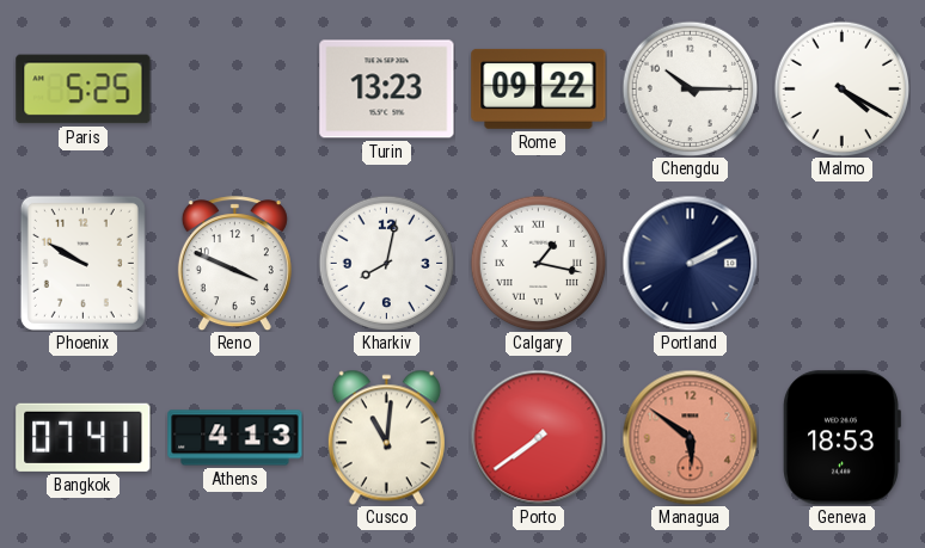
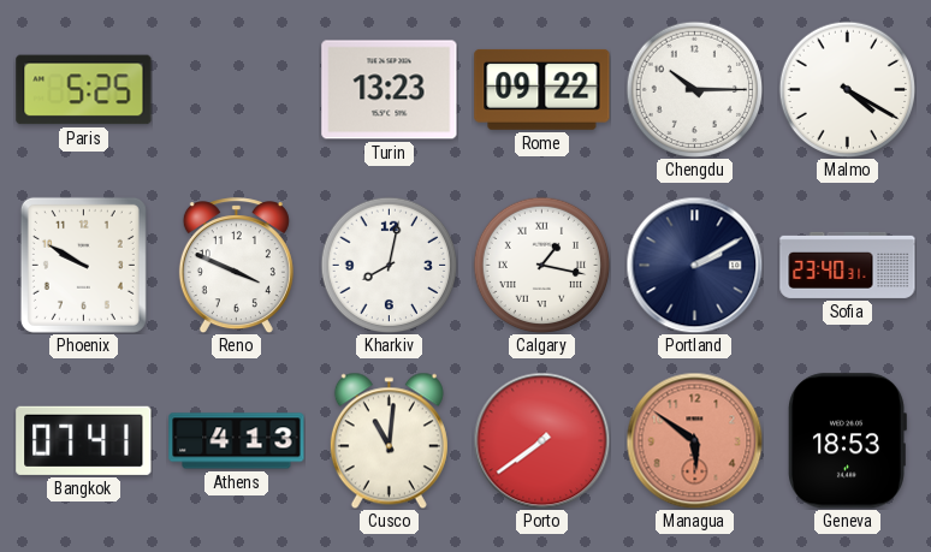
Sofia: none -> 23:40 (848, 265)
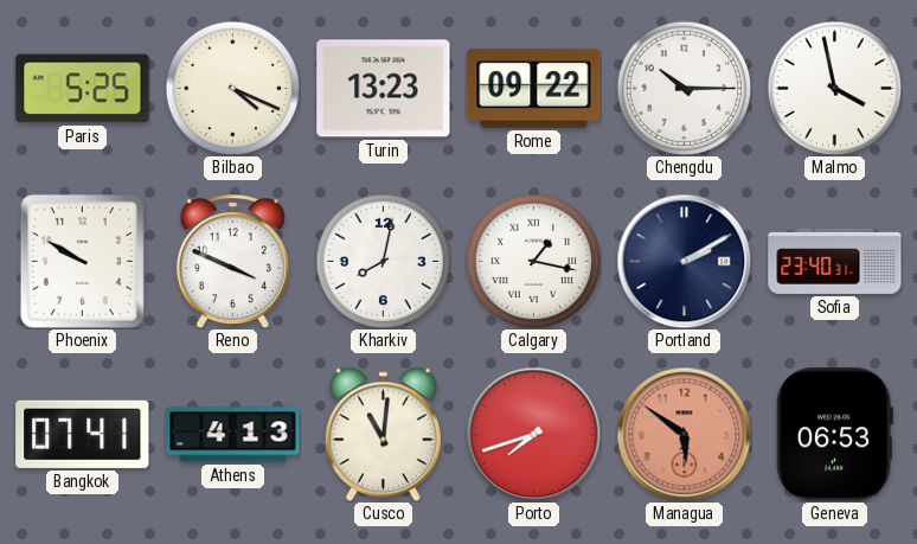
Bilbao: none -> 4:19 (232, 88)
Malmo: 4:20 -> 3:58 (834, 88)
Porto: 7:39 -> 7:42 (533, 434)
Geneva: 18:53 -> 06:53 (834, 435)
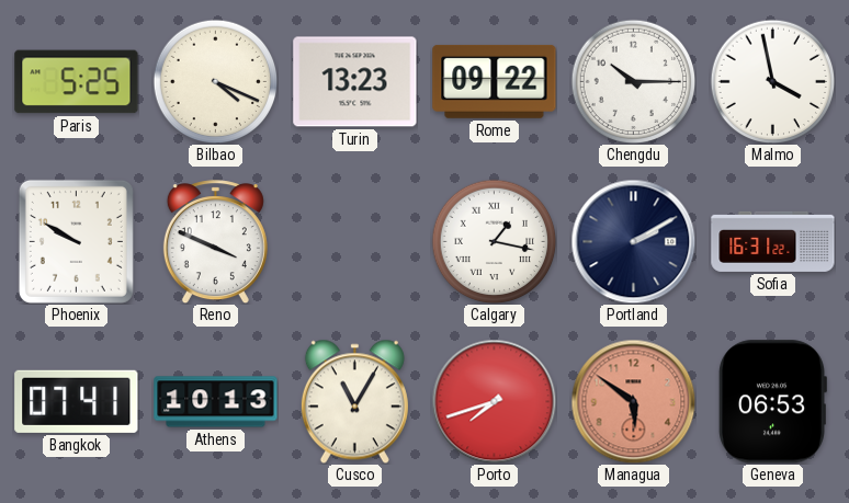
Kharkiv: 8:02 -> none (383, 261)
Sofia: 23:40 -> 16:31 (773, 241)
Athens: 4:13 -> 10:13 (216, 402)
Cusco: 11:01 -> 11:05 (354, 401)
